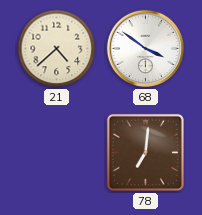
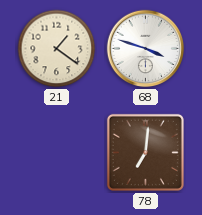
21: 4:38 -> 1:21 (57, 49)
68: 3:51 -> 3:48 (146, 49)
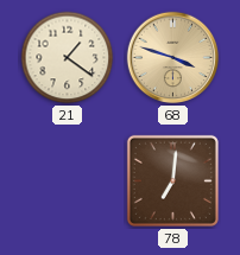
68 dial: white -> champagne (173, 58)
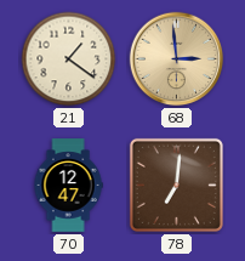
68: 3:48 -> 2:59 (177, 59)
70: none -> 12:47 (68, 186)
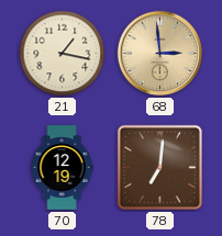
21: 1:21 -> 1:17 (63, 54)
70: 12:47 -> 12:19 (62, 168)
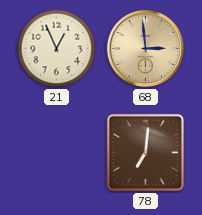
21: 1:17 -> 12:56 (57, 49)
70: 12:19 -> none (62, 168)
